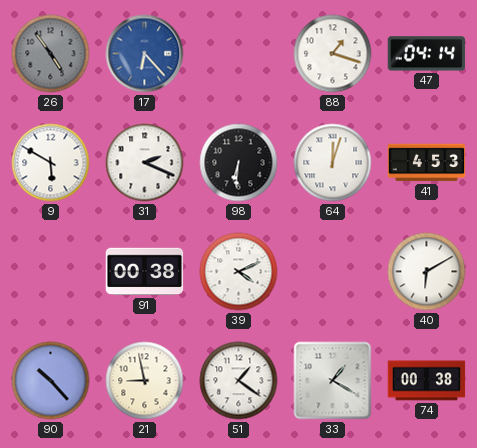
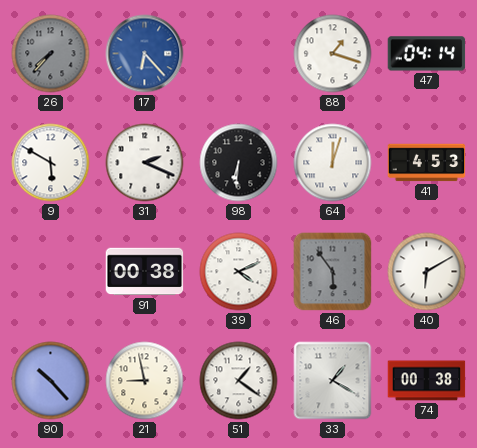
26: 4:54 -> 7:37 (51, 54)
46: none -> 5:54 (333, 272)
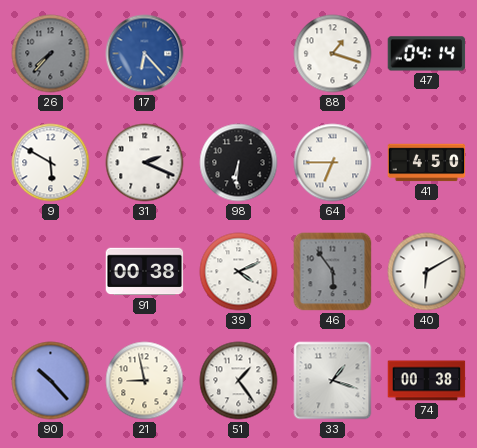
64: 12:03 -> 6:45 (333, 163)
41: 4:53 -> 4:50 (427, 163)
51: 1:21 -> 1:24 (239, 381)
33: 1:20 -> 1:18 (333, 381)
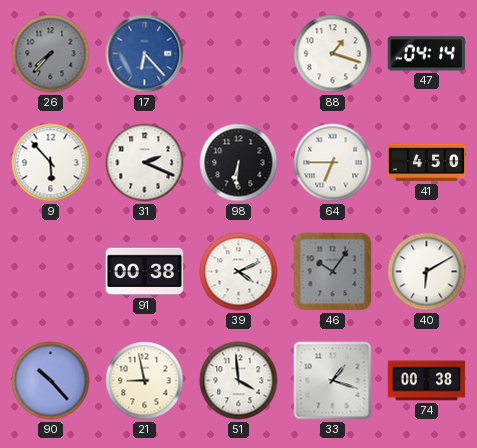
9: 5:50 -> 5:53 (51, 163)
46: 5:54 -> 10:06 (333, 272)
51: 1:24 -> 3:59 (239, 381)
